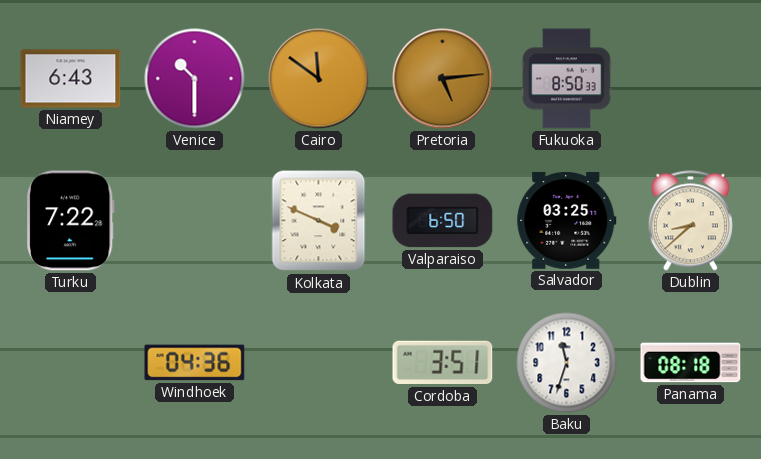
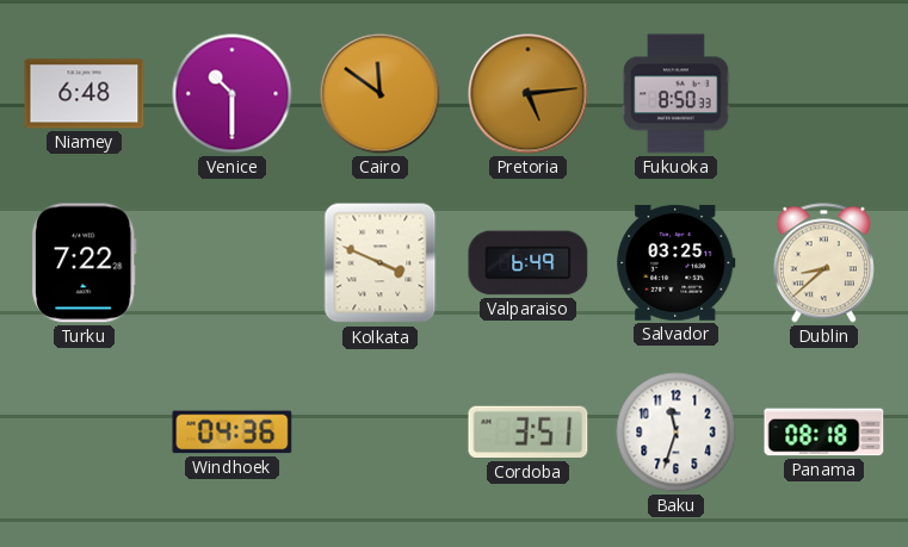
Niamey: 6:43 -> 6:48 (85, 94)
Valparaiso: 6:50 -> 6:49 (529, 263)
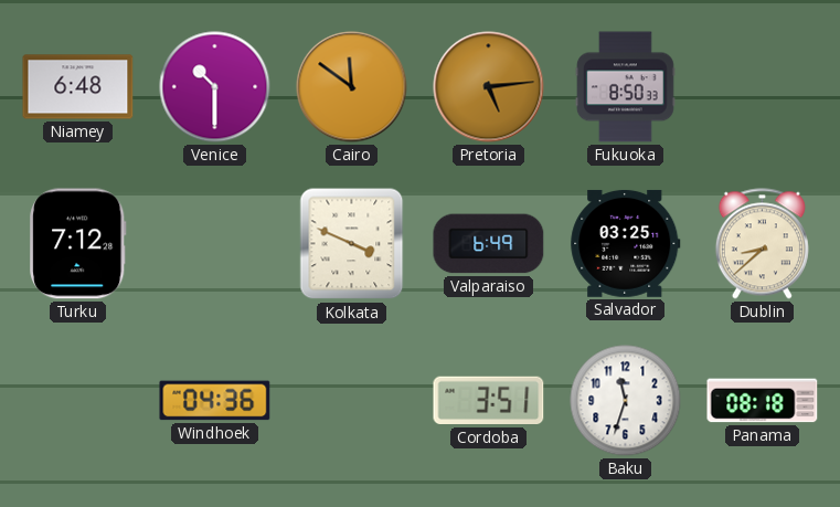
Turku: 7:22 -> 7:12 (78, 244)
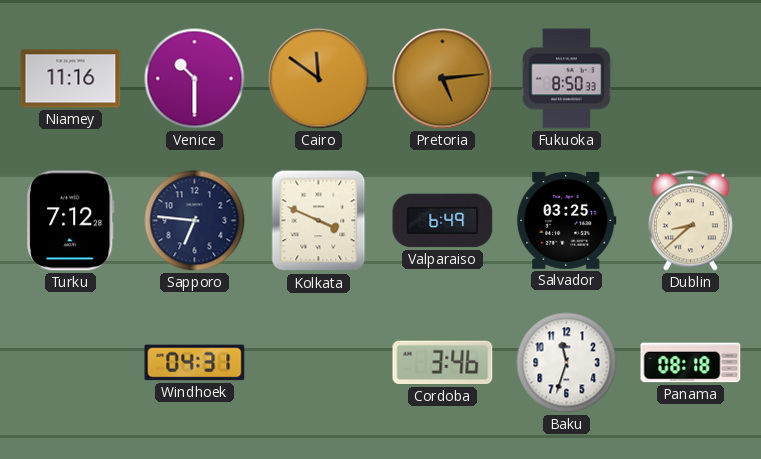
Niamey: 6:48 -> 11:16 (71, 79)
Sapporo: none -> 6:46 (195, 221)
Windhoek: 04:36 -> 04:31 (195, 363)
Cordoba: 3:51 -> 3:46 (443, 363)
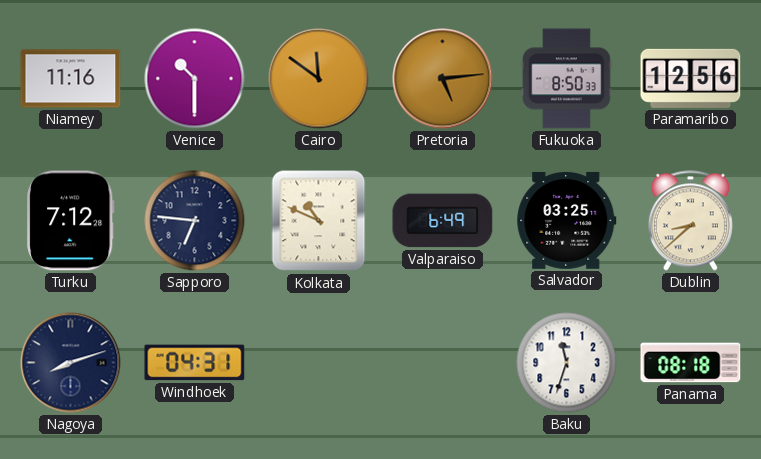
Paramaribo: none -> 12:56 (691, 78)
Kolkata: 3:49 -> 10:49 (319, 221)
Nagoya: none -> 8:12 (71, 363)
Cordoba: 3:46 -> none (443, 363)
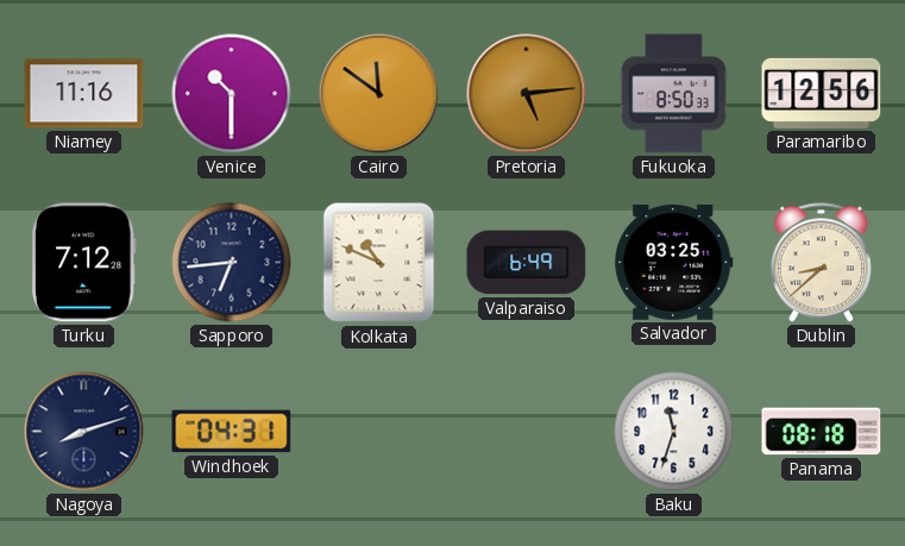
Sapporo: 6:46 -> 6:44 (232, 263)
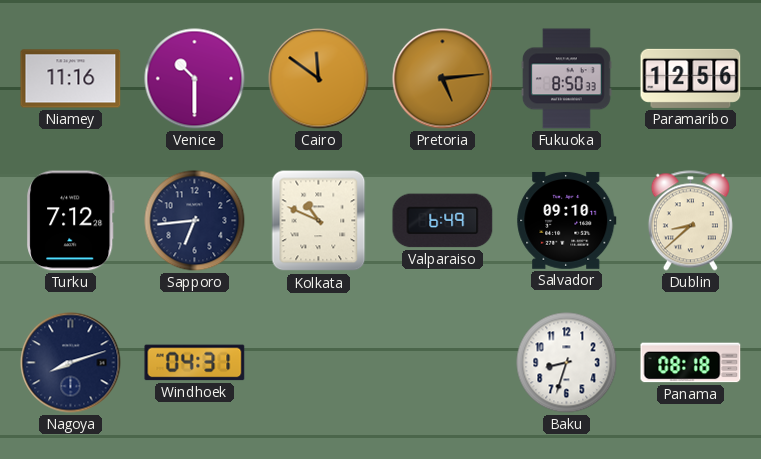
Salvador: 03:25 -> 09:10 (567, 220)
Baku: 11:33 -> 8:33 (567, 363)
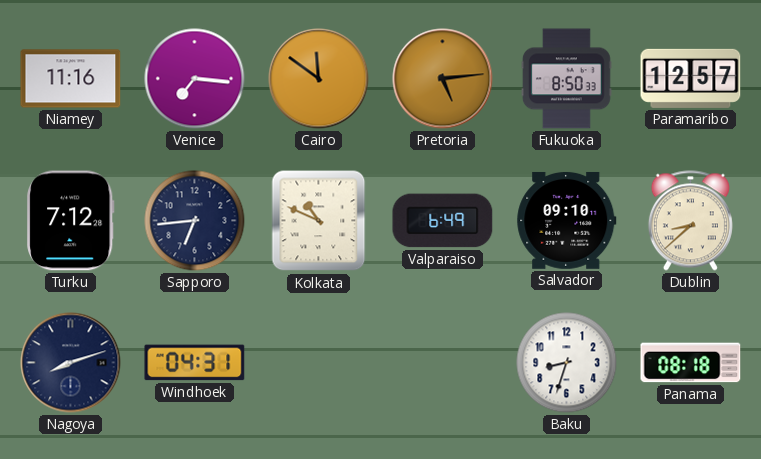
Venice: 10:30 -> 7:16 (195, 79)
Paramaribo: 12:56 -> 12:57 (691, 78)
